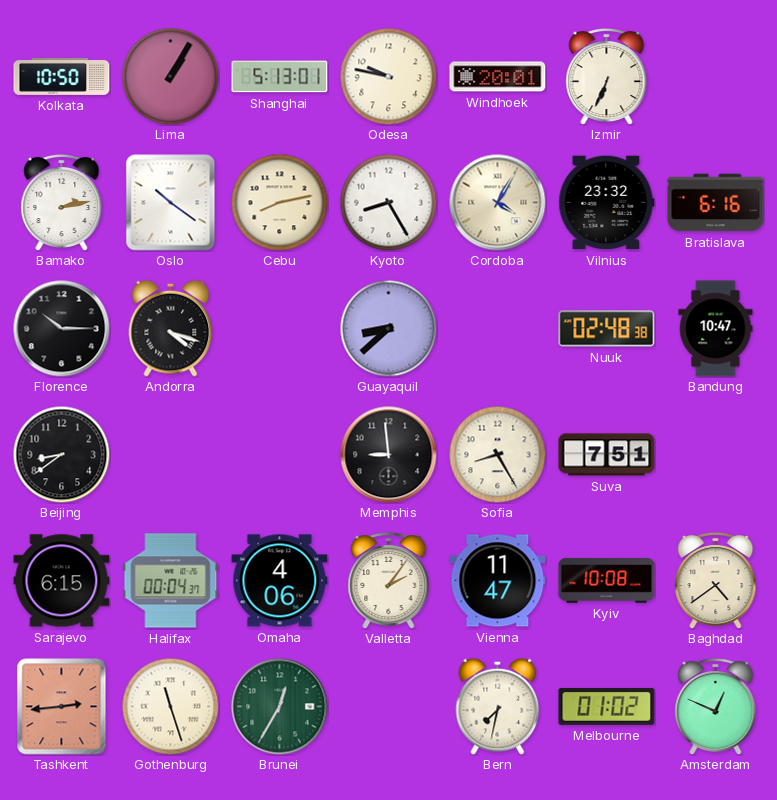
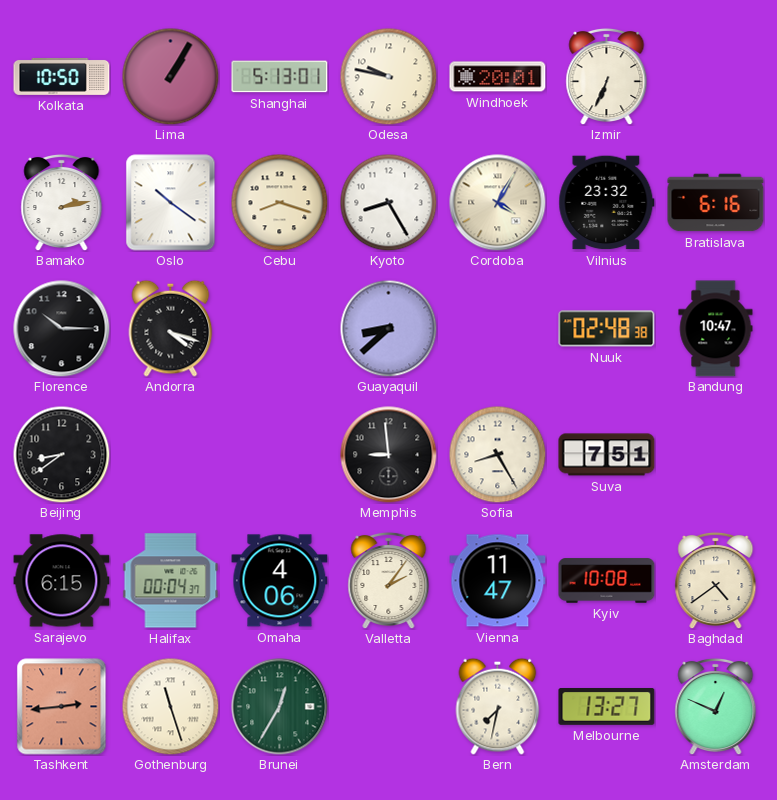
Cebu: 8:13 -> 8:18 (279, 202)
Melbourne: 01:02 -> 13:27 (607, 707)
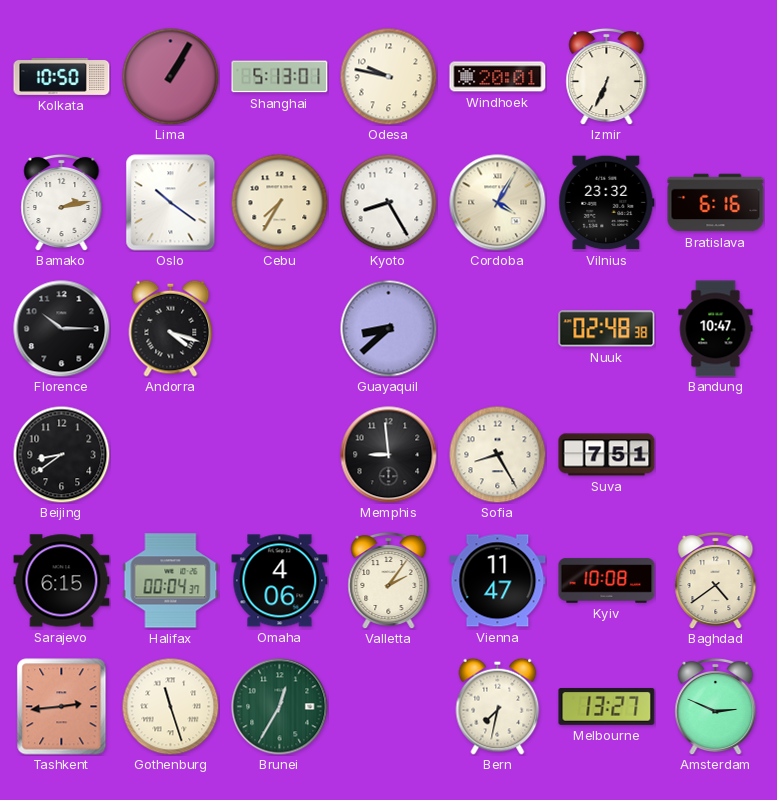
Cebu: 8:18 -> 7:35 (279, 202)
Amsterdam: 12:49 -> 2:49 (716, 706)
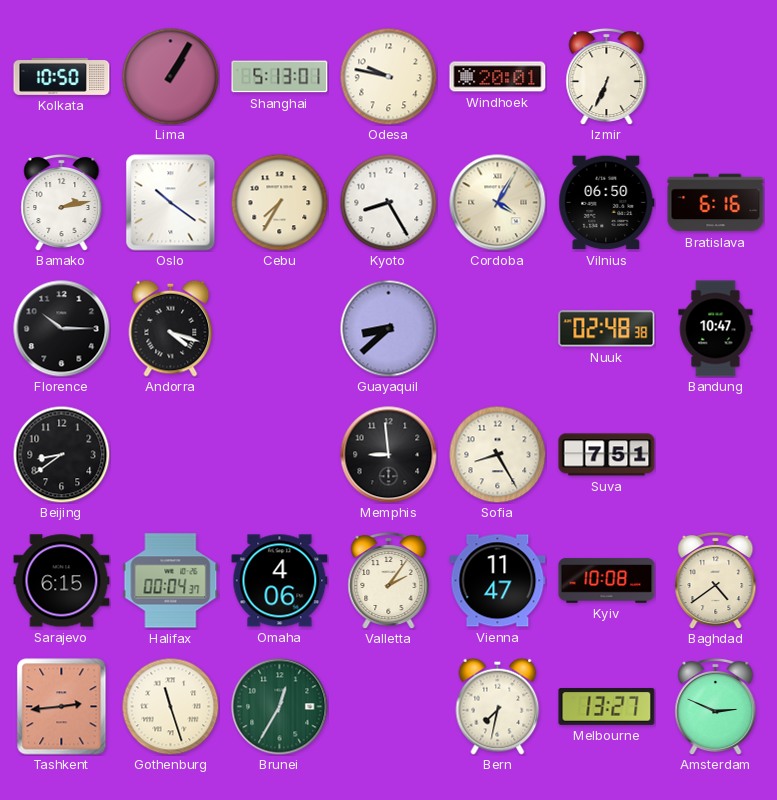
Vilnius: 23:32 -> 06:50 (607, 203)
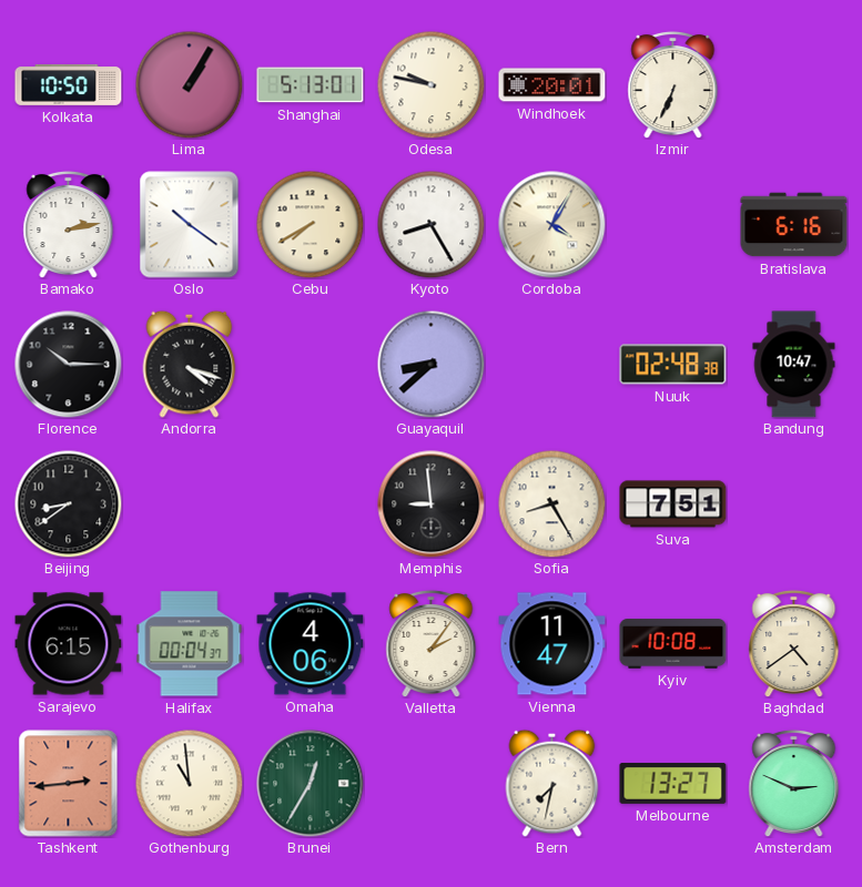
Cebu: 7:35 -> 7:40 (310, 224)
Vilnius: 06:50 -> none (607, 203)
Gothenburg: 11:27 -> 10:59 (189, 783)
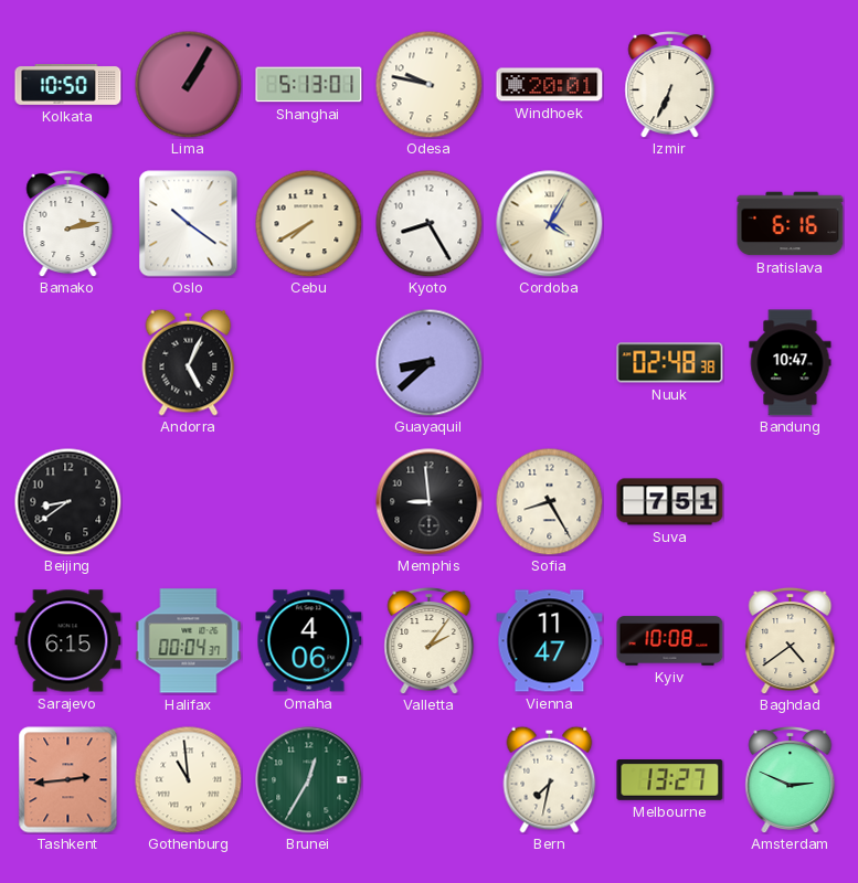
Florence: 10:15 -> none (69, 365)
Andorra: 4:18 -> 5:04 (189, 362)
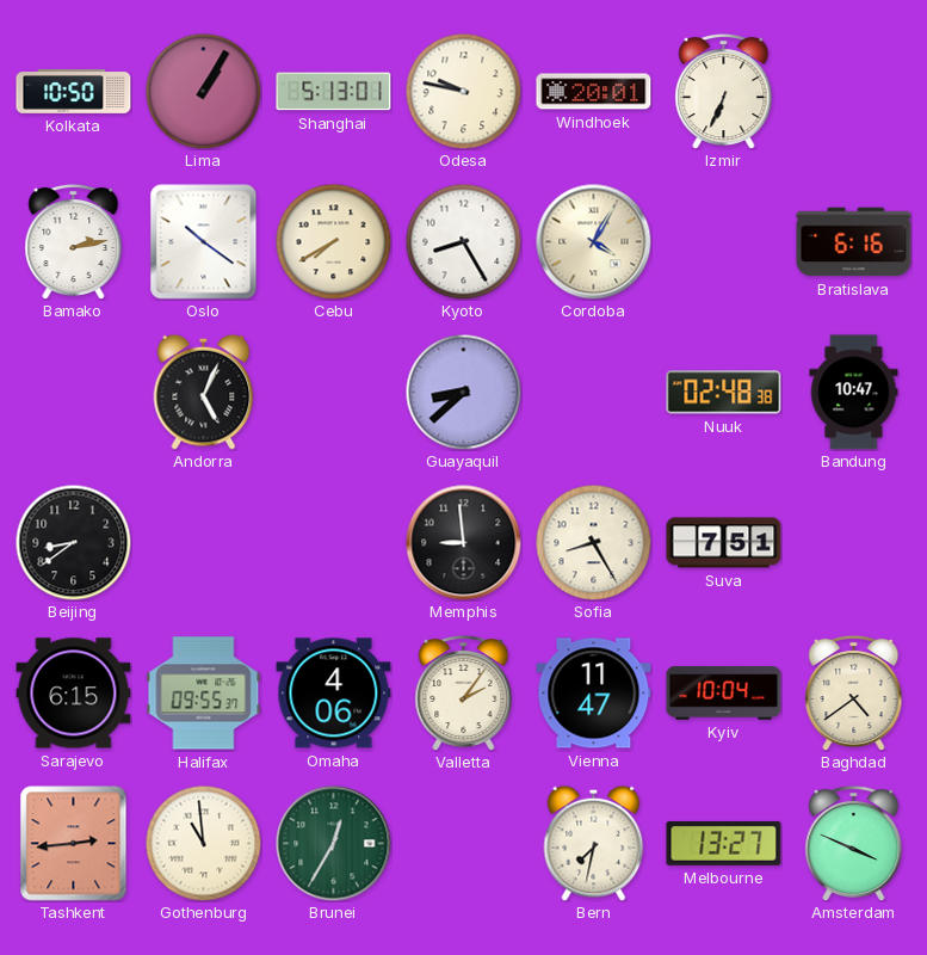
Halifax: 00:04 -> 09:55 (204, 694)
Kyiv: 10:08 -> 10:04 (724, 694)
Amsterdam: 2:49 -> 3:49 (854, 843)
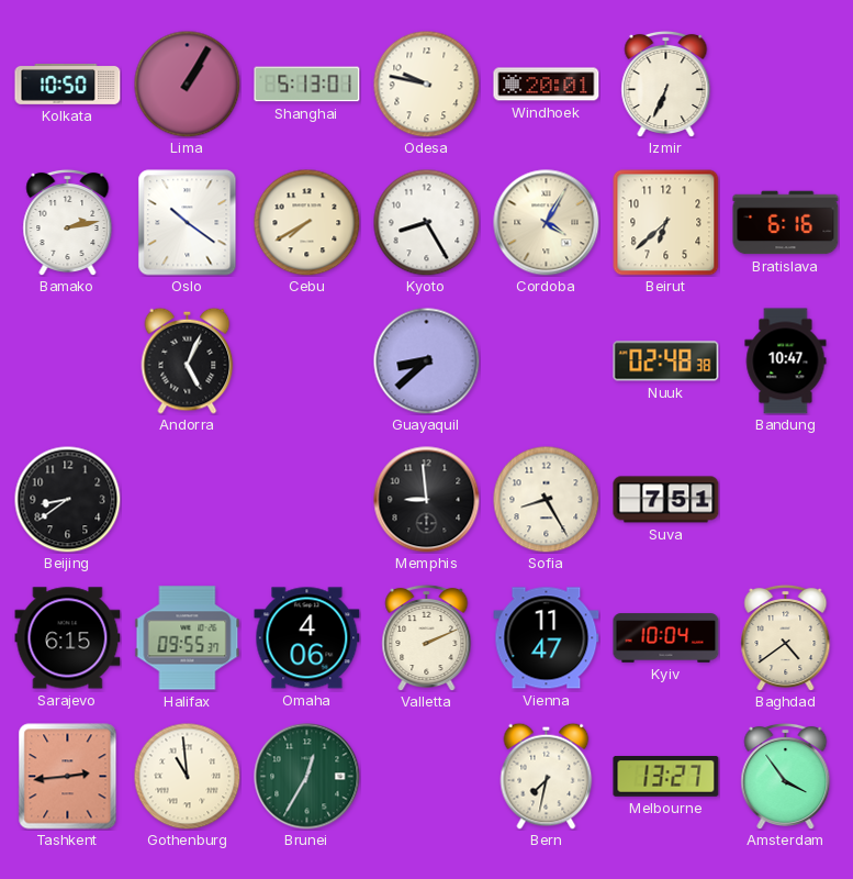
Beirut: none -> 6:38 (666, 223)
Valletta: 2:06 -> 2:11 (427, 637)
Amsterdam: 3:49 -> 3:54 (786, 776)
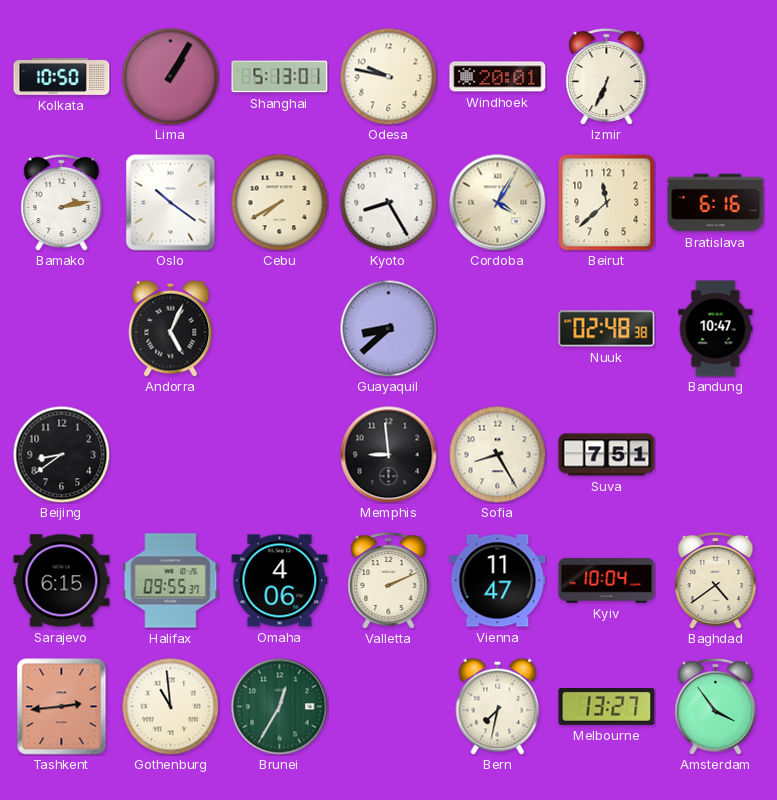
Beirut: 6:38 -> 11:38 (607, 203)
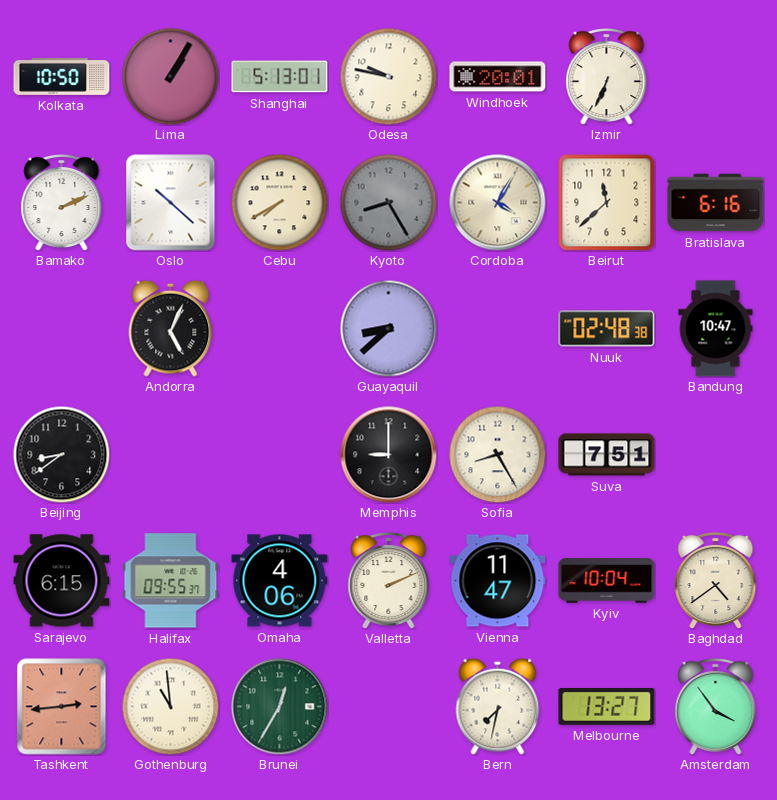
Bamako: 2:13 -> 2:11 (62, 202)
Oslo: 10:21 -> 10:22 (171, 203)
Kyoto dial: white -> grey (388, 202)
Memphis: 8:59 -> 9:00 (389, 455)
